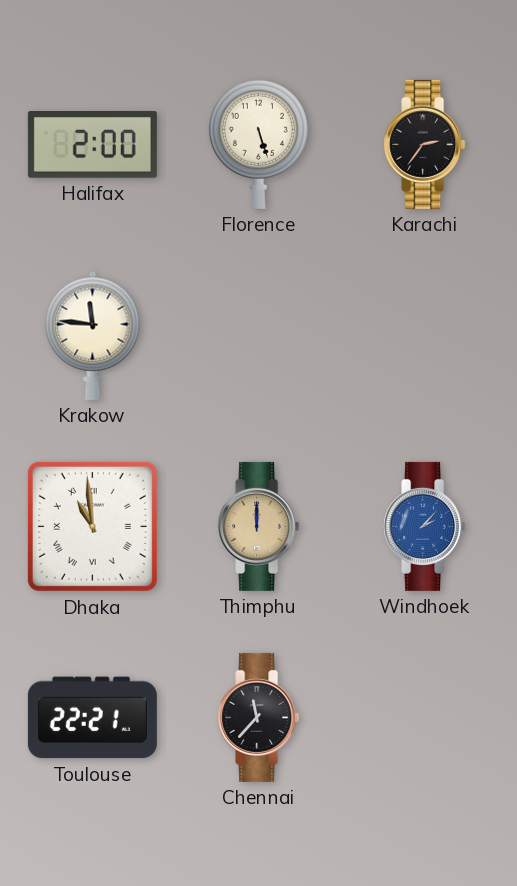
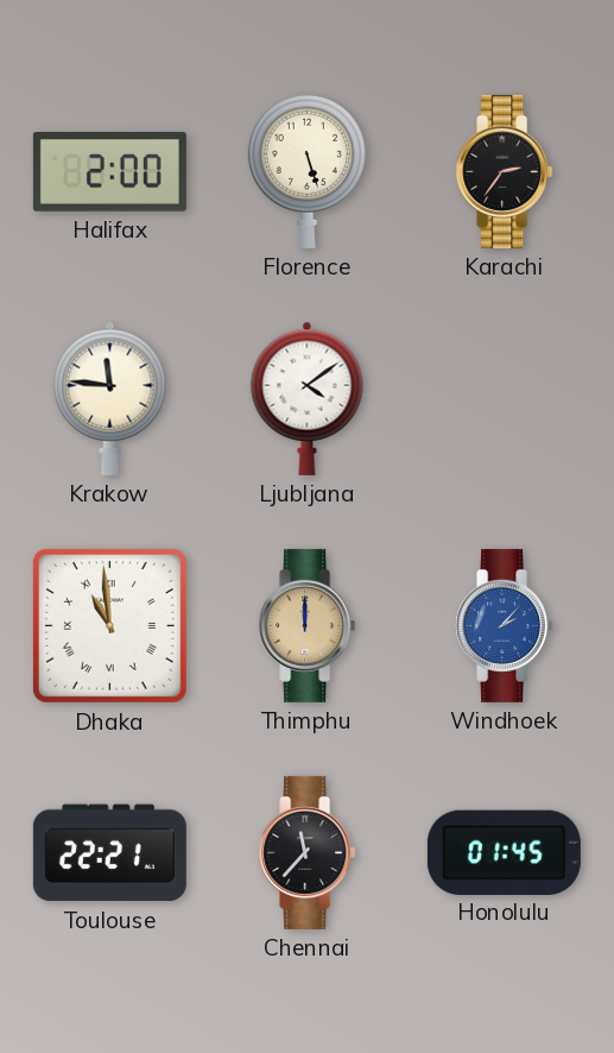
Ljubljana: none -> 4:09 (308, 398)
Honolulu: none -> 01:45 (504, 852)
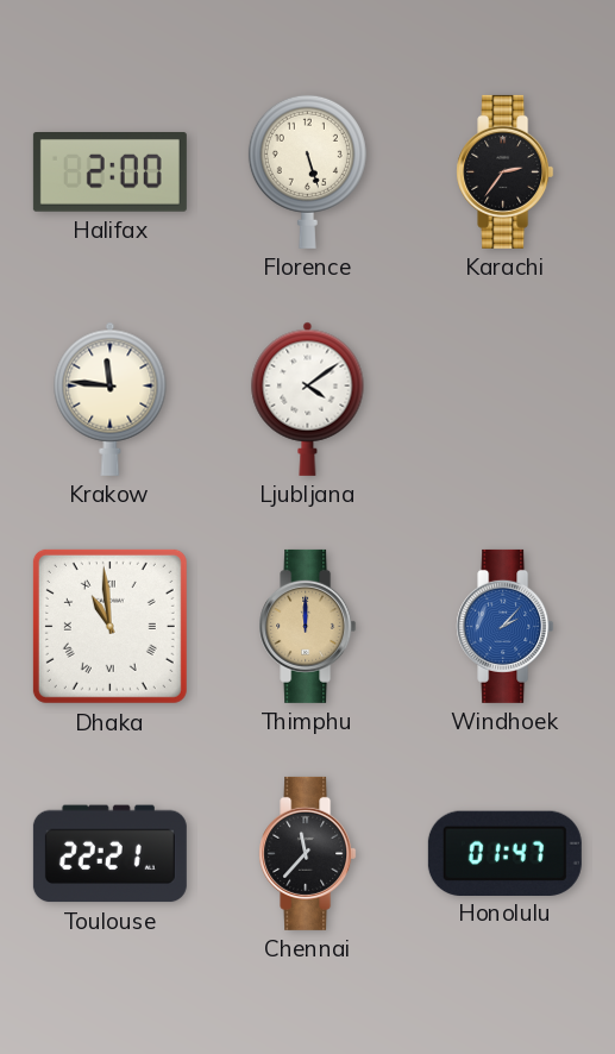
Honolulu: 01:45 -> 01:47 (504, 853)
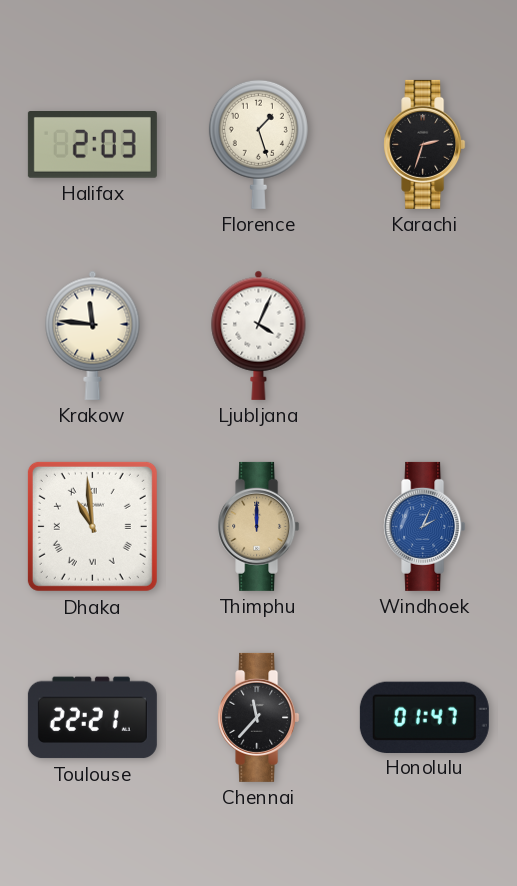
Halifax: 2:00 -> 2:03 (92, 145)
Florence: 5:27 -> 1:27 (258, 144)
Karachi: 2:36 -> 2:33 (425, 144)
Ljubljana: 4:09 -> 4:04 (259, 335)
Windhoek: 2:07 -> 2:04 (425, 526)
